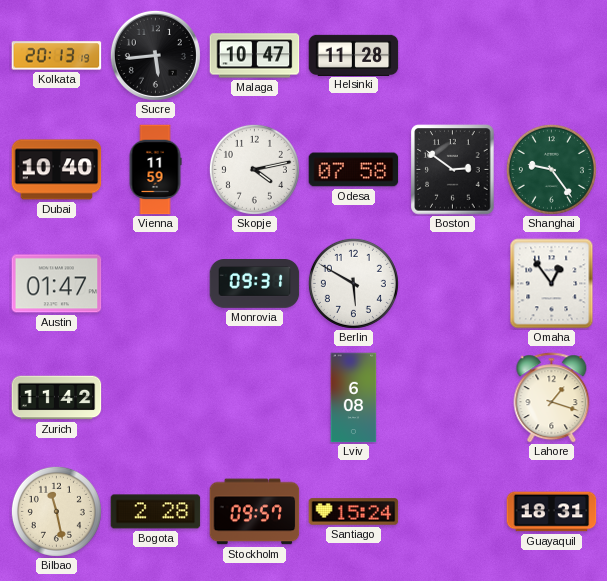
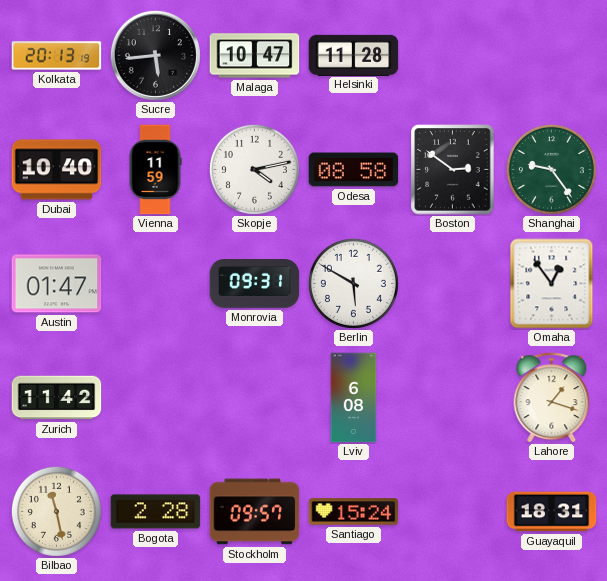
Odesa: 07:58 -> 08:58 (354, 170)
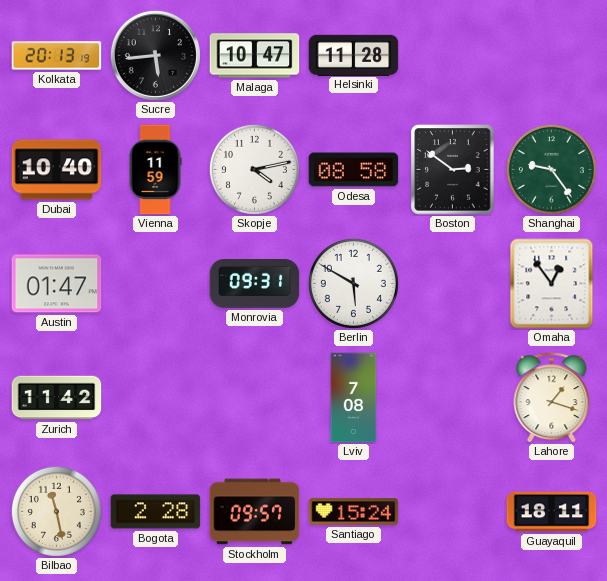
Lviv: 6:08 -> 7:08 (354, 398)
Guayaquil: 18:31 -> 18:11 (552, 512)
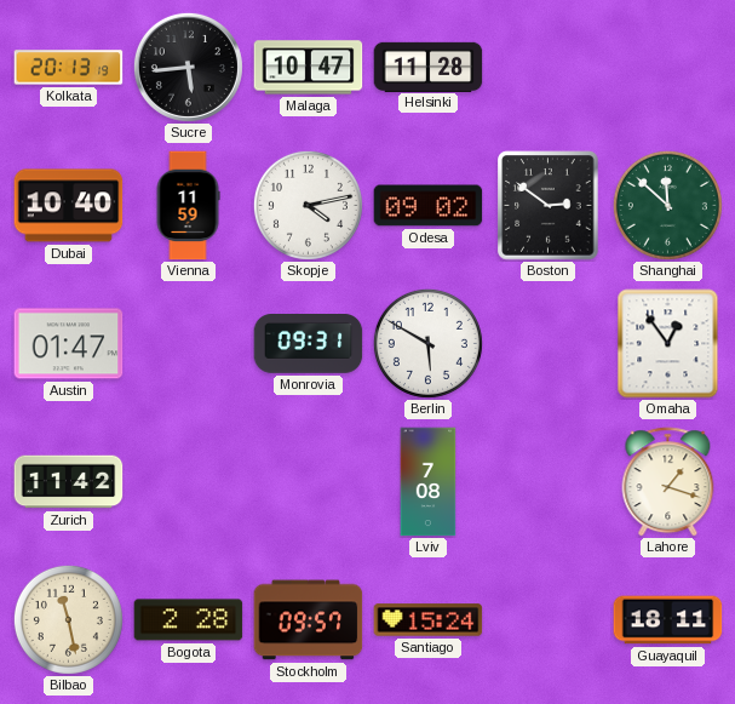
Odesa: 08:58 -> 09:02 (429, 206)
Shanghai: 9:24 -> 11:52 (667, 205)
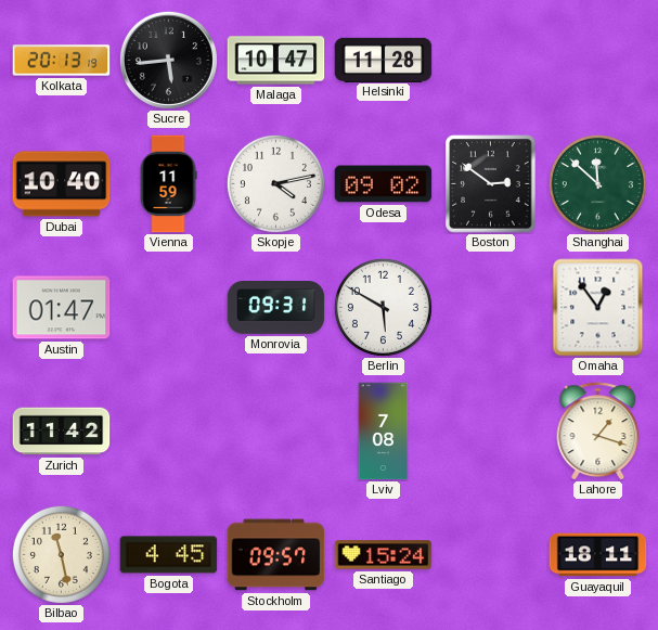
Bogota: 2:28 -> 4:45 (169, 555)
